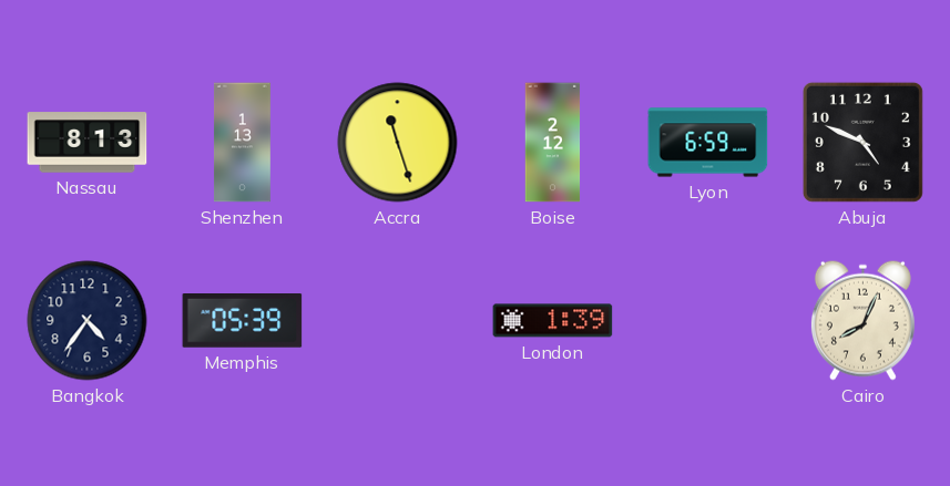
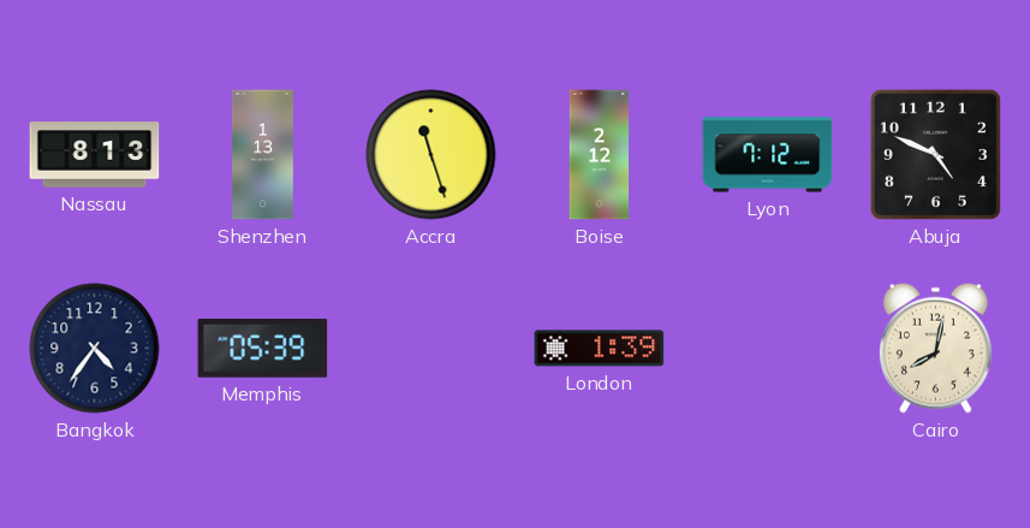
Lyon: 6:59 -> 7:12 (768, 155)
Cairo: 8:04 -> 8:02 (935, 348)
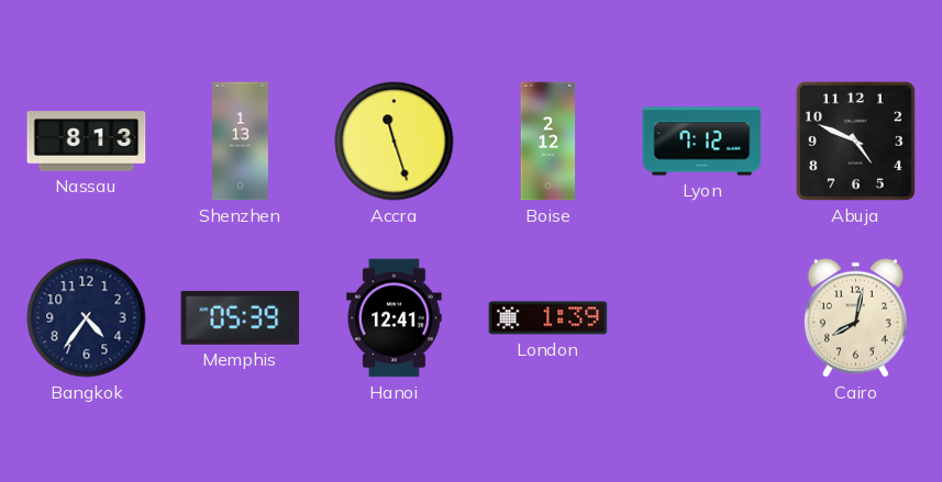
Hanoi: none -> 12:41 (395, 318)
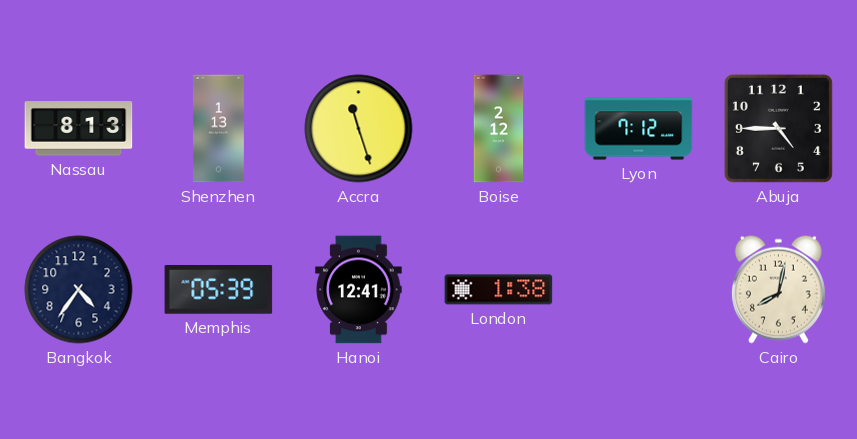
Abuja: 4:49 -> 4:45 (778, 128)
London: 1:39 -> 1:38 (499, 290)
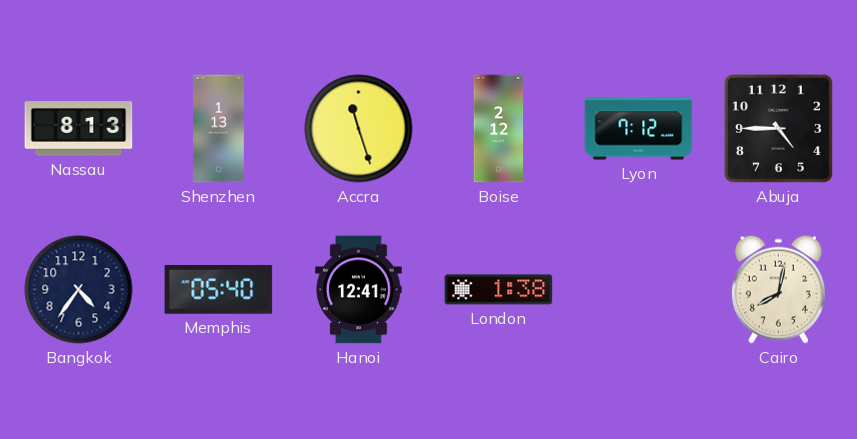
Memphis: 05:39 -> 05:40 (219, 290)
